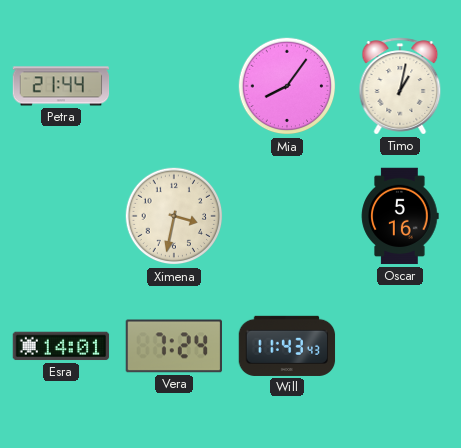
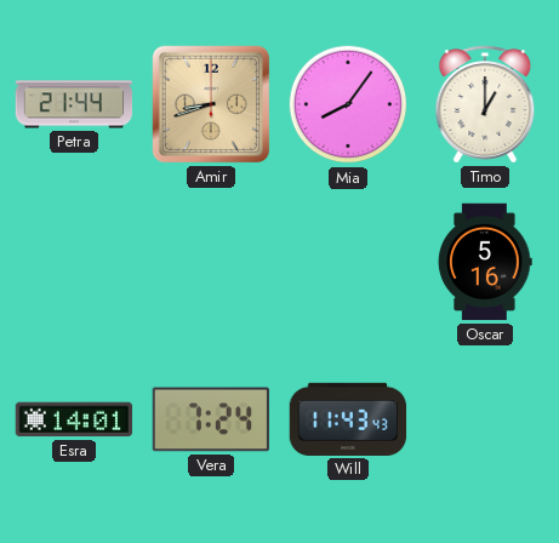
Amir: none -> 8:42 (211, 104)
Timo: 1:02 -> 1:00 (485, 104)
Ximena: 3:32 -> none (174, 216)
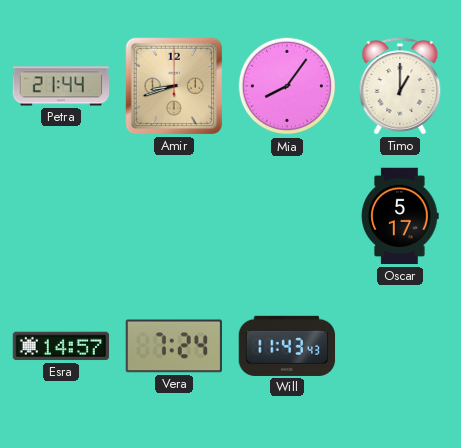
Oscar: 5:16 -> 5:17 (400, 216)
Esra: 14:01 -> 14:57 (61, 346)
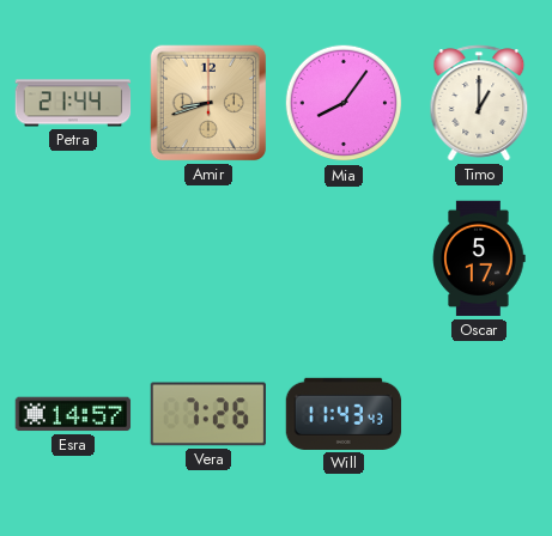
Vera: 7:24 -> 7:26 (207, 414)
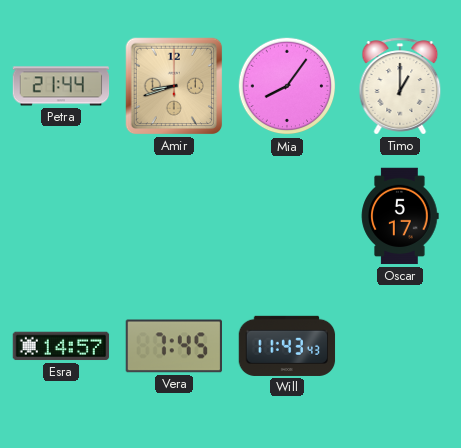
Vera: 7:26 -> 7:45 (173, 346)
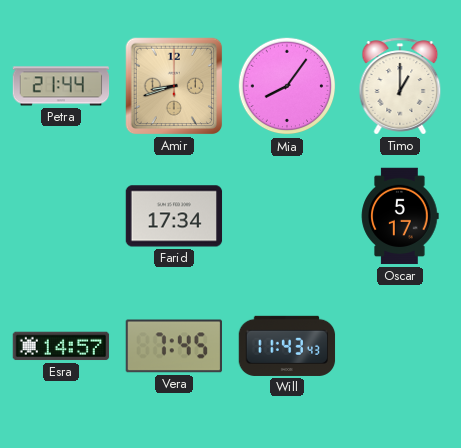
Farid: none -> 17:34 (174, 216)
